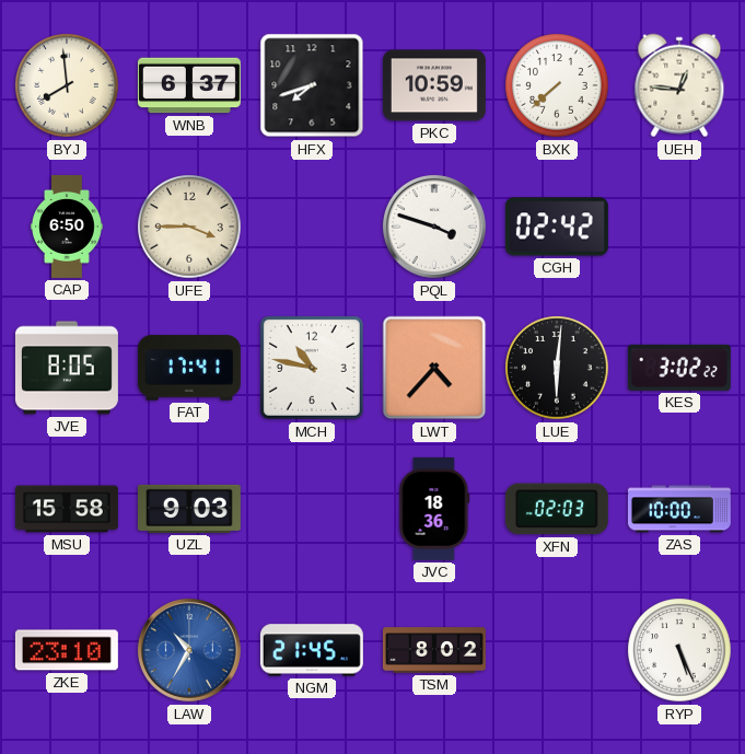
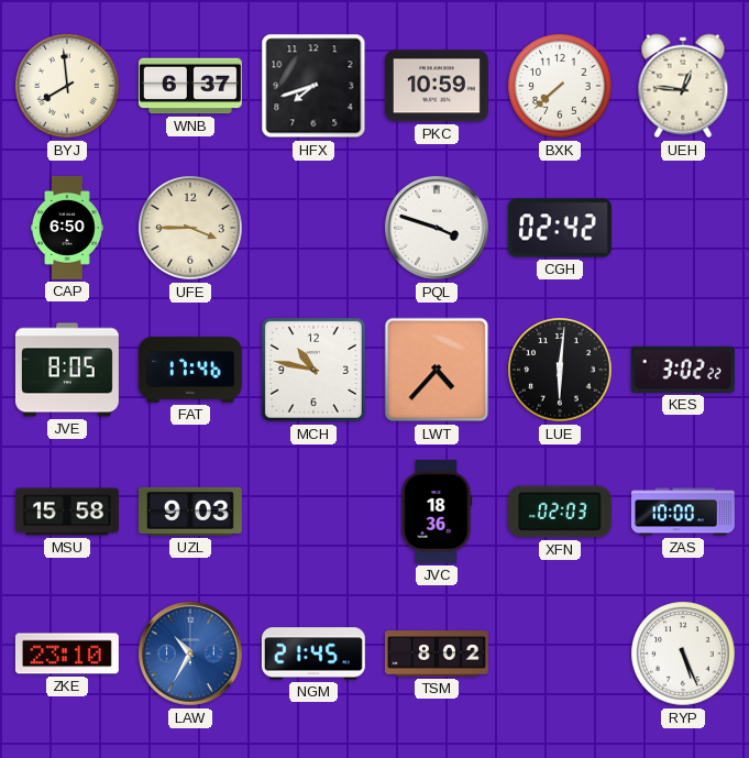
FAT: 17:41 -> 17:46 (190, 370)
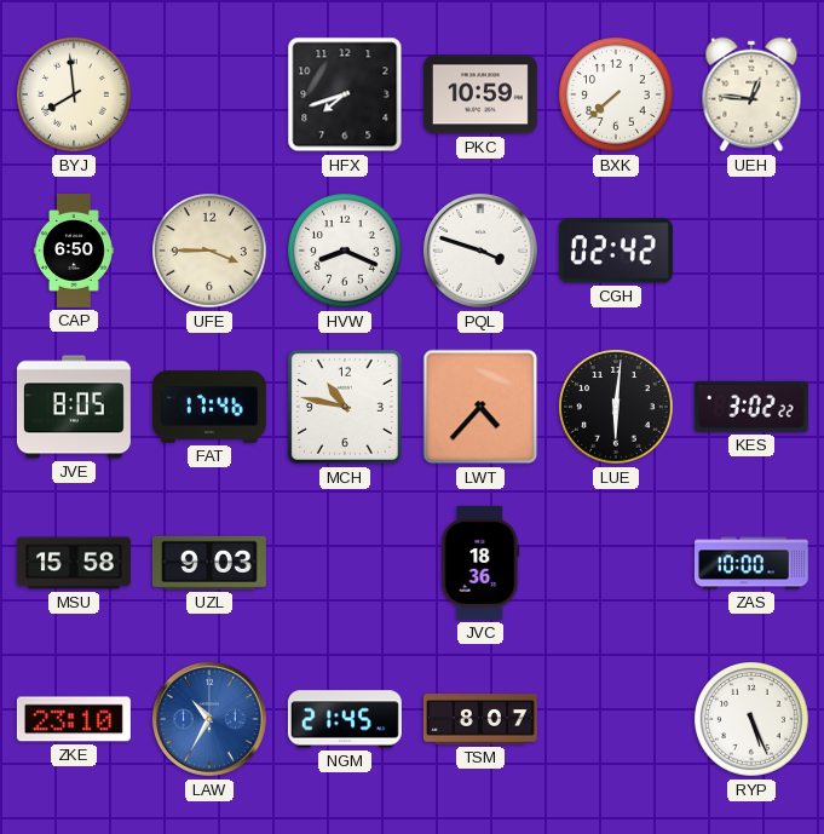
WNB: 6:37 -> none (190, 86)
HVW: none -> 8:19 (345, 251)
XFN: 02:03 -> none (560, 512)
TSM: 8:02 -> 8:07 (480, 719)
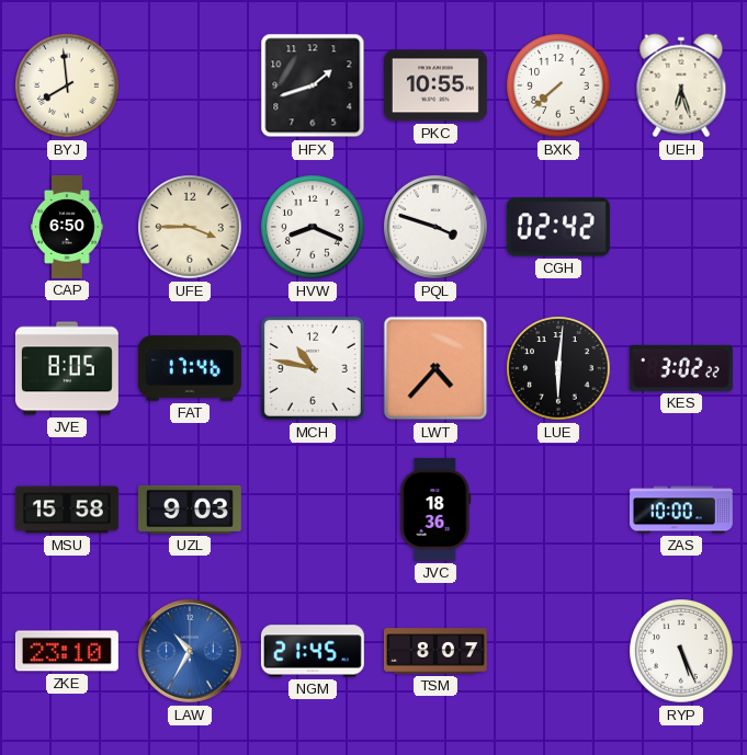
HFX: 7:42 -> 1:42 (313, 85)
PKC: 10:59 -> 10:55 (435, 85)
UEH: 12:46 -> 6:27 (681, 85)
